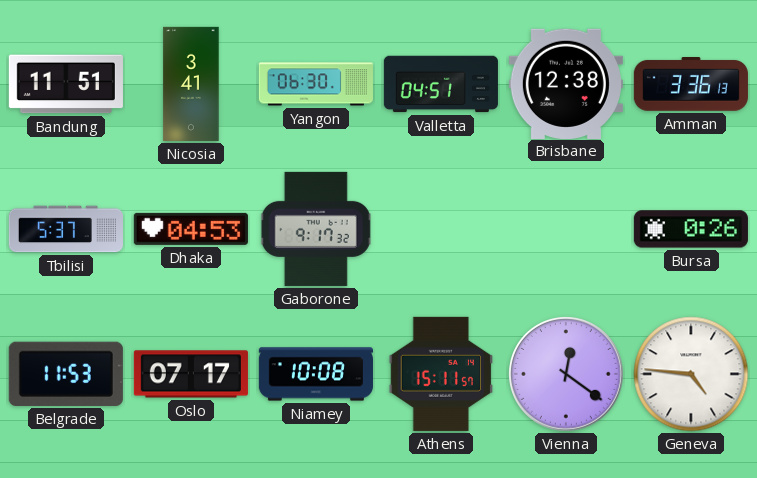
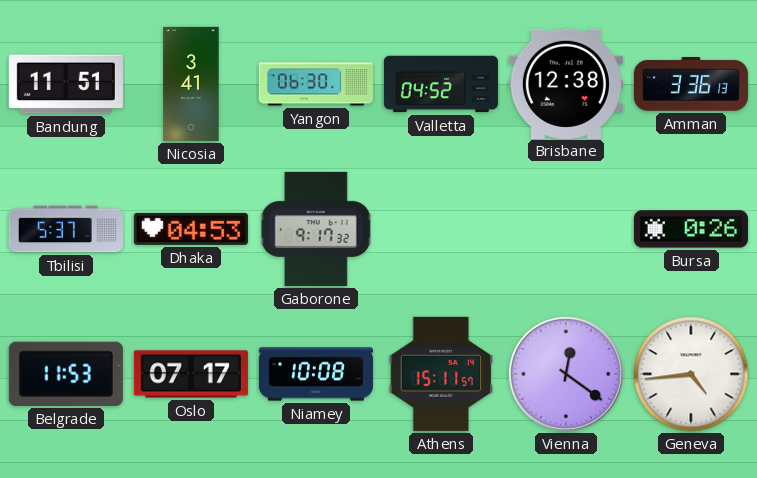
Valletta: 04:51 -> 04:52 (441, 84)
Geneva: 4:46 -> 4:44 (691, 374)
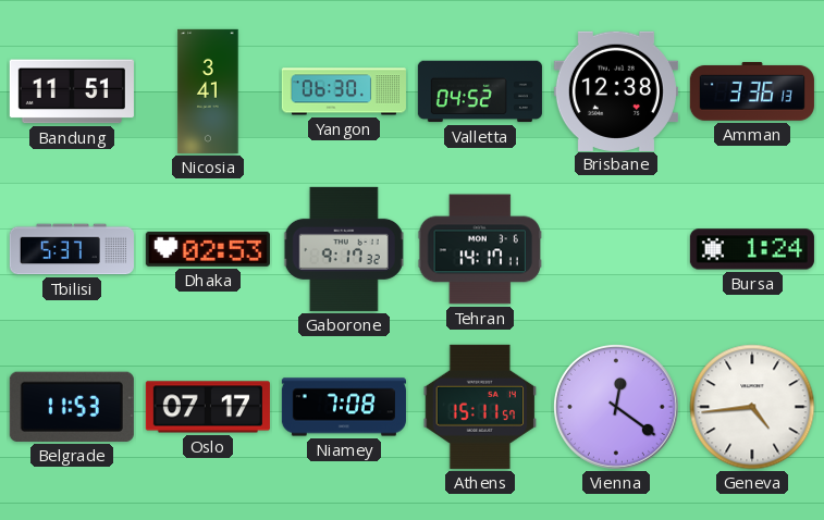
Dhaka: 04:53 -> 02:53 (208, 249)
Tehran: none -> 14:17 (480, 249)
Bursa: 0:26 -> 1:24 (752, 249)
Niamey: 10:08 -> 7:08 (344, 407)
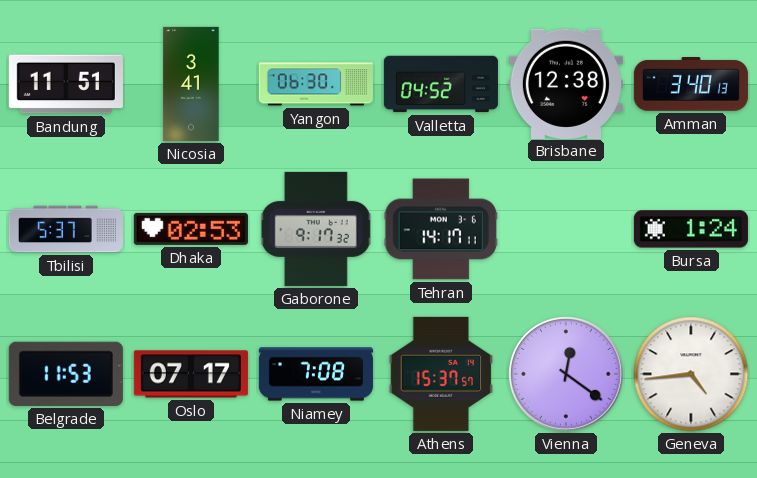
Amman: 3:36 -> 3:40 (691, 85)
Athens: 15:11 -> 15:37 (441, 374)
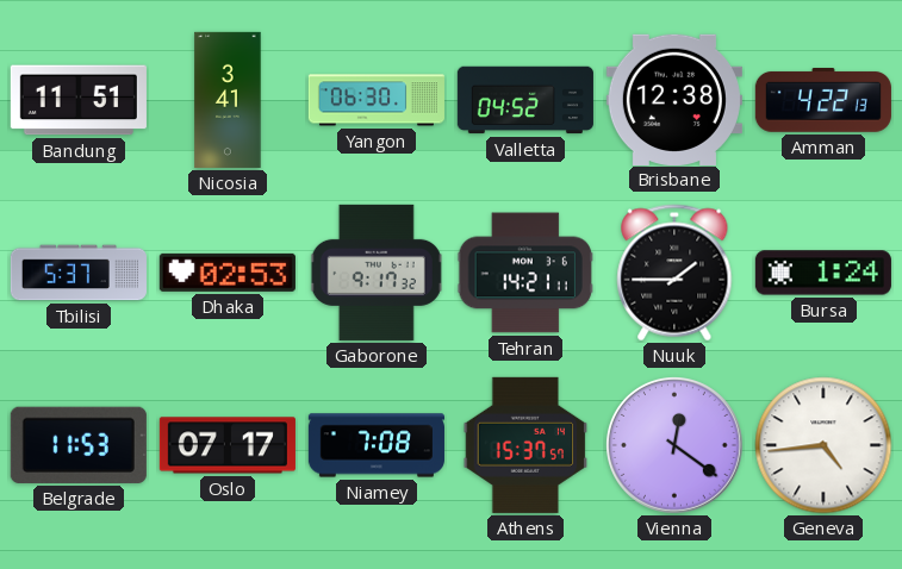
Amman: 3:40 -> 4:22 (823, 101)
Tehran: 14:17 -> 14:21 (525, 273)
Nuuk: none -> 1:45 (674, 273)
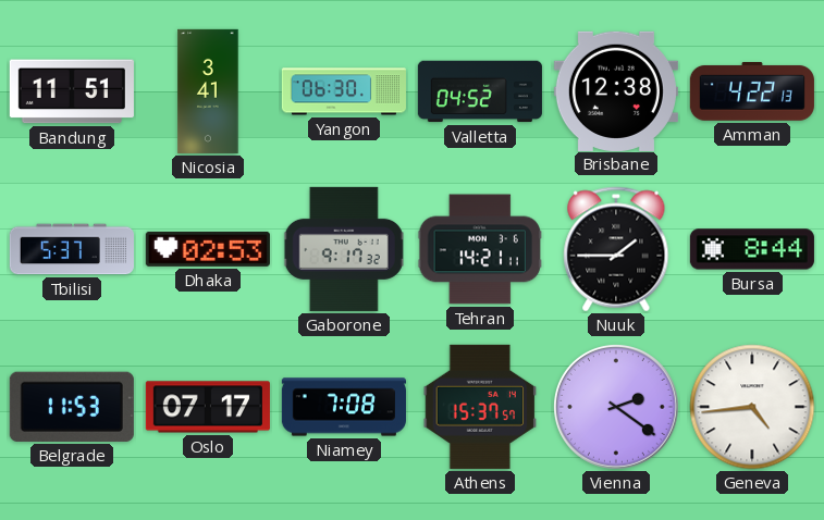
Bursa: 1:24 -> 8:44 (752, 249)
Vienna: 12:21 -> 2:21 (616, 407)
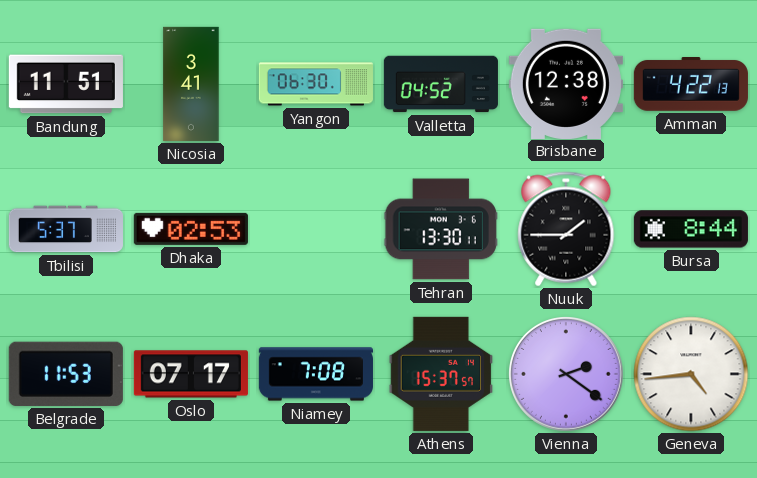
Gaborone: 9:17 -> none (344, 249)
Tehran: 14:21 -> 13:30 (441, 229)
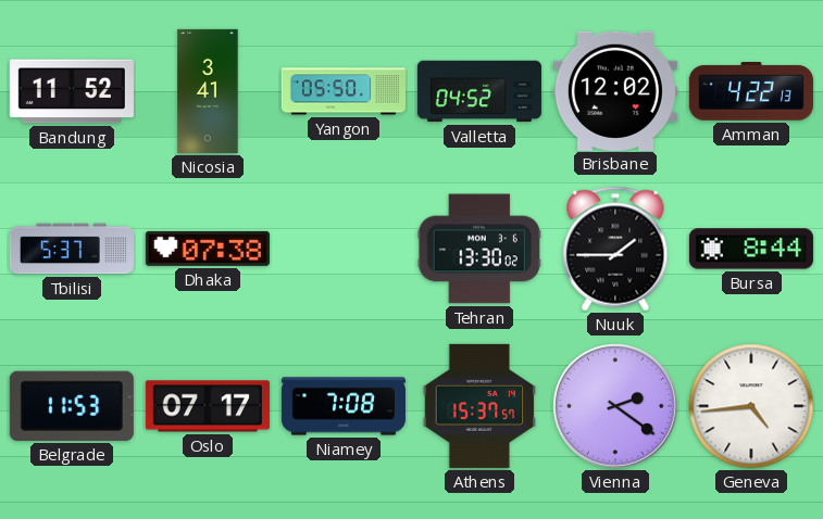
Bandung: 11:51 -> 11:52 (72, 91)
Yangon: 06:30 -> 05:50 (344, 91)
Brisbane: 12:38 -> 12:02 (615, 90)
Dhaka: 02:53 -> 07:38 (208, 249)
Tehran: 13:30:11 -> 13:30:02 (479, 249)
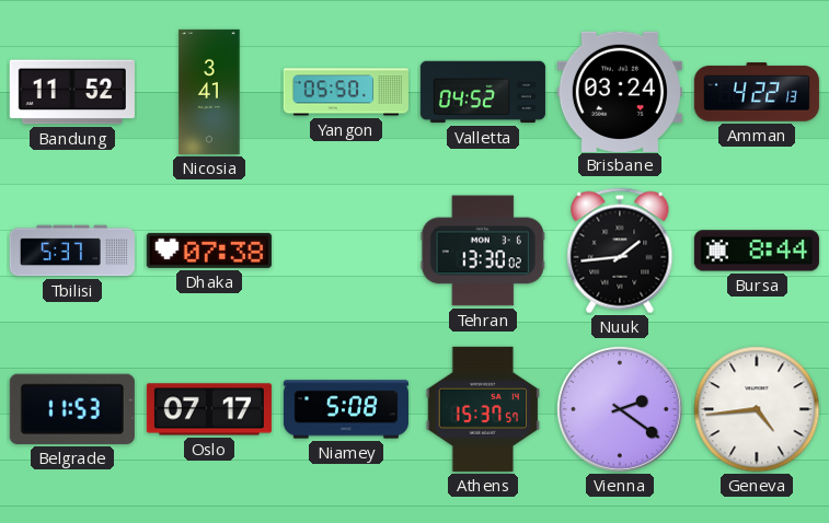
Brisbane: 12:02 -> 03:24 (620, 91)
Nuuk: 1:45 -> 1:44 (620, 251)
Niamey: 7:08 -> 5:08 (346, 409)
